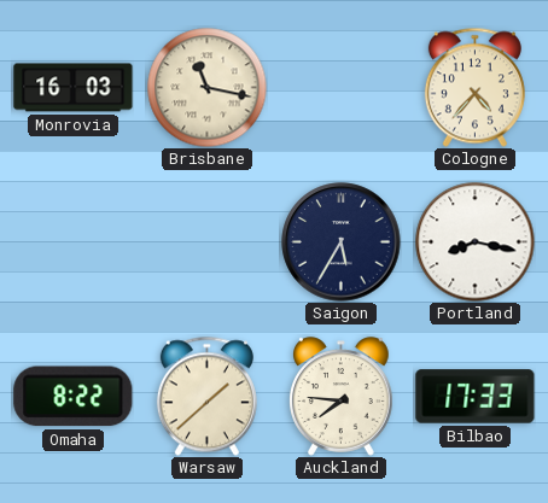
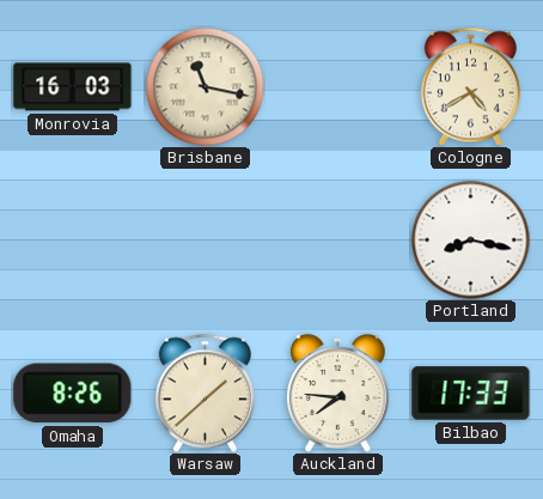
Cologne: 4:37 -> 4:40 (470, 86)
Saigon: 5:35 -> none (342, 242)
Omaha: 8:22 -> 8:26 (73, 394)
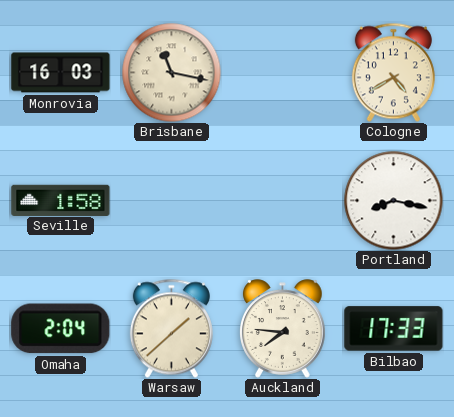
Seville: none -> 1:58 (61, 200)
Omaha: 8:26 -> 2:04 (61, 329)
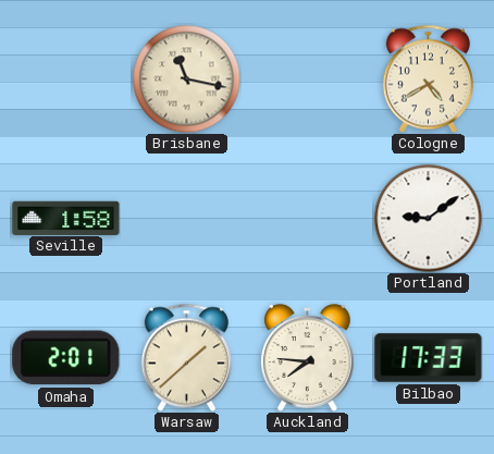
Monrovia: 16:03 -> none (61, 73)
Portland: 8:17 -> 9:09 (429, 219)
Omaha: 2:04 -> 2:01 (66, 358)
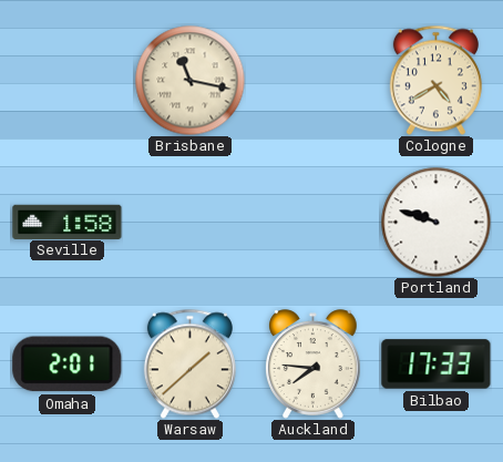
Portland: 9:09 -> 9:48 (437, 223)
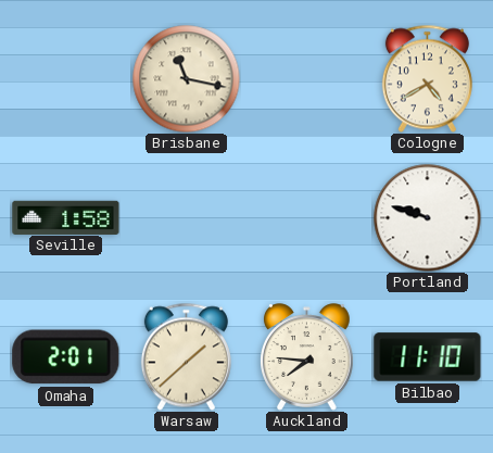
Bilbao: 17:33 -> 11:10 (428, 357)
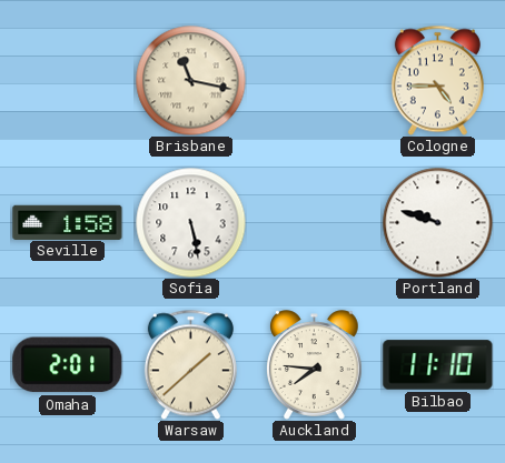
Cologne: 4:40 -> 4:45 (437, 80)
Sofia: none -> 5:28 (191, 223)
